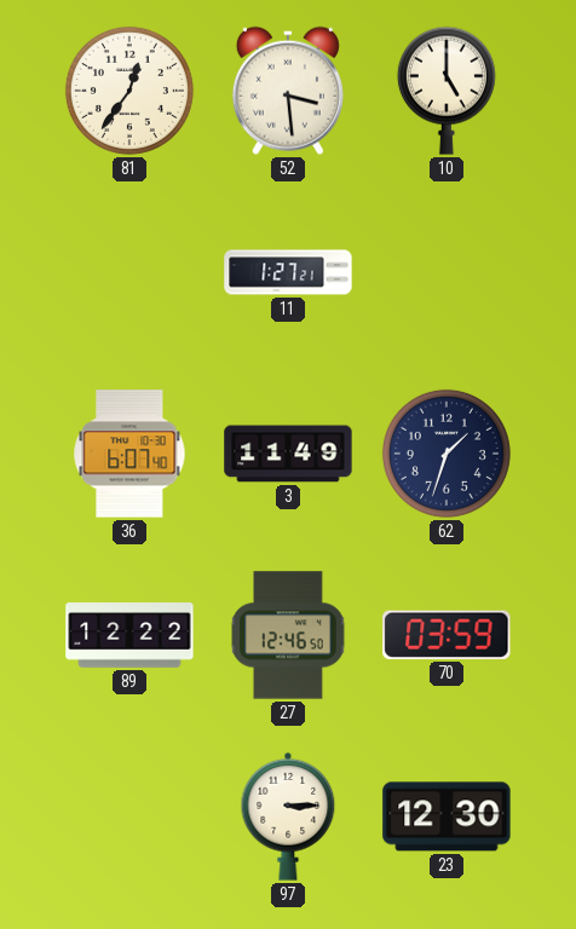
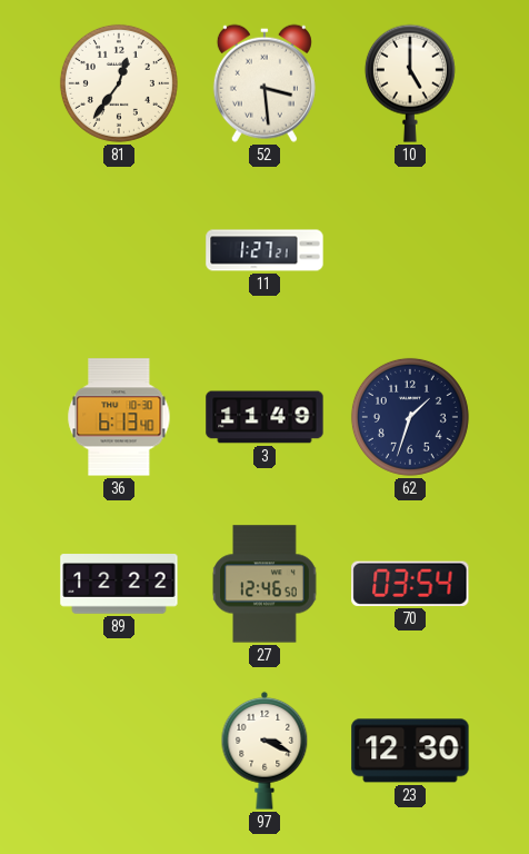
36: 6:07 -> 6:13 (119, 417)
70: 03:59 -> 03:54 (410, 584)
97: 3:15 -> 3:19 (264, 751)
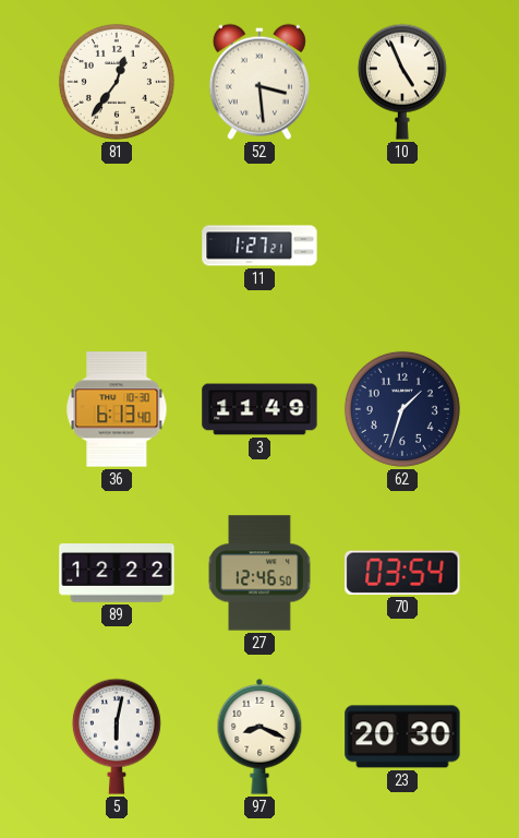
10: 5:00 -> 4:56 (402, 82)
5: none -> 6:02 (117, 737)
97: 3:19 -> 8:19 (259, 737)
23: 12:30 -> 20:30 (402, 737)
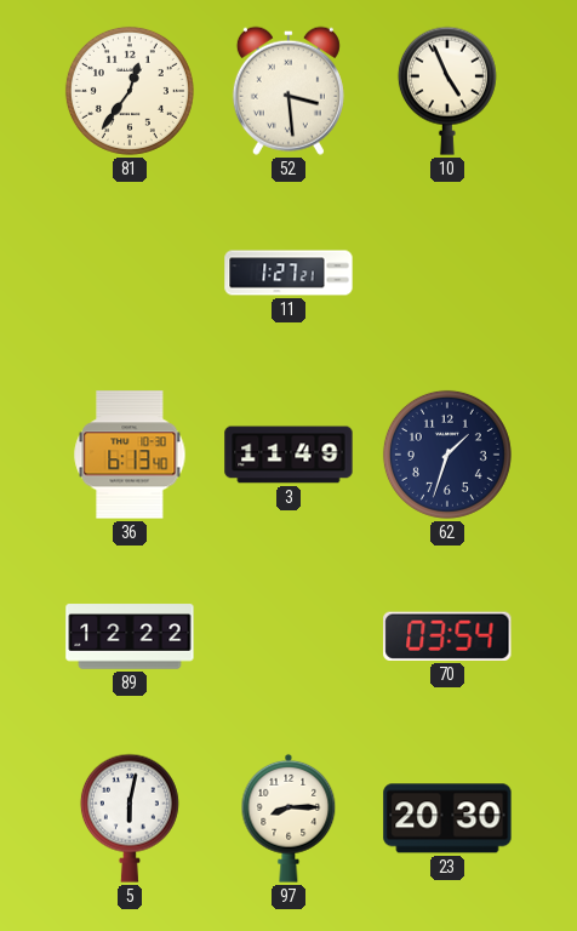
27: 12:46 -> none (259, 573)
97: 8:19 -> 8:15 (288, 818)
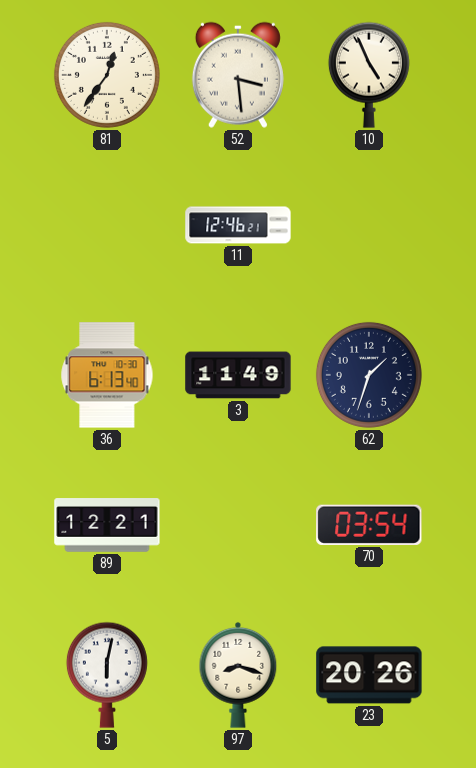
11: 1:27 -> 12:46 (238, 225)
89: 12:22 -> 12:21 (107, 525)
97: 8:15 -> 8:18 (238, 675)
23: 20:30 -> 20:26 (369, 675)
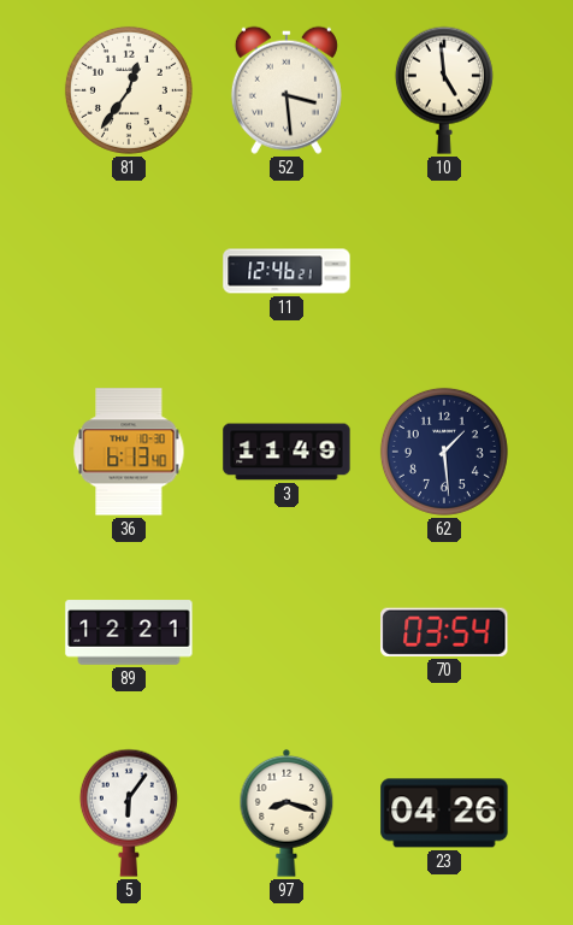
10: 4:56 -> 4:59 (444, 90)
62: 1:33 -> 1:29 (444, 452)
5: 6:02 -> 6:06 (129, 813)
23: 20:26 -> 04:26 (444, 813)
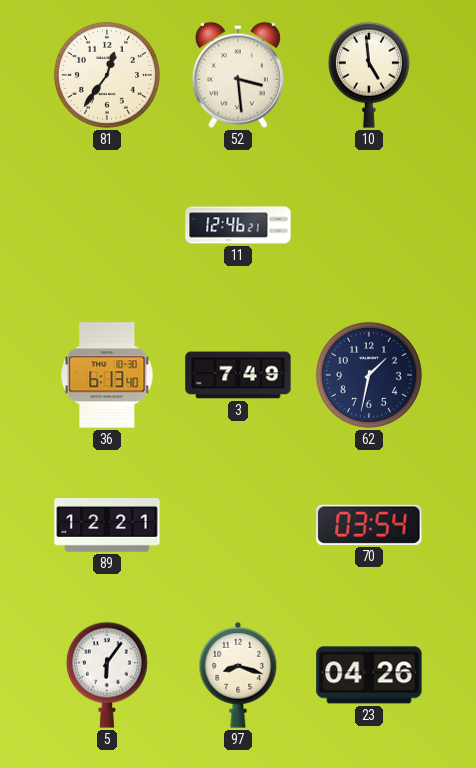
3: 11:49 -> 7:49 (238, 375)
62: 1:29 -> 1:32 (369, 375)
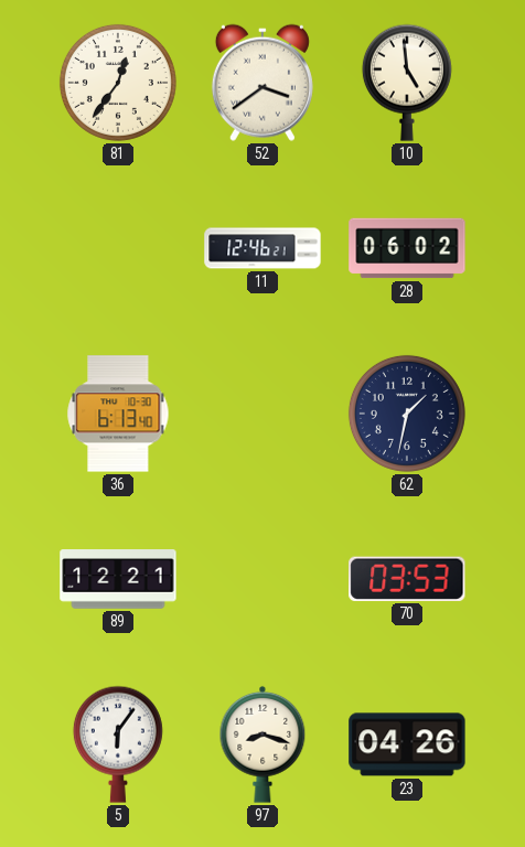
52: 3:29 -> 3:39 (262, 83)
28: none -> 06:02 (407, 248)
3: 7:49 -> none (238, 375)
70: 03:54 -> 03:53 (407, 579)
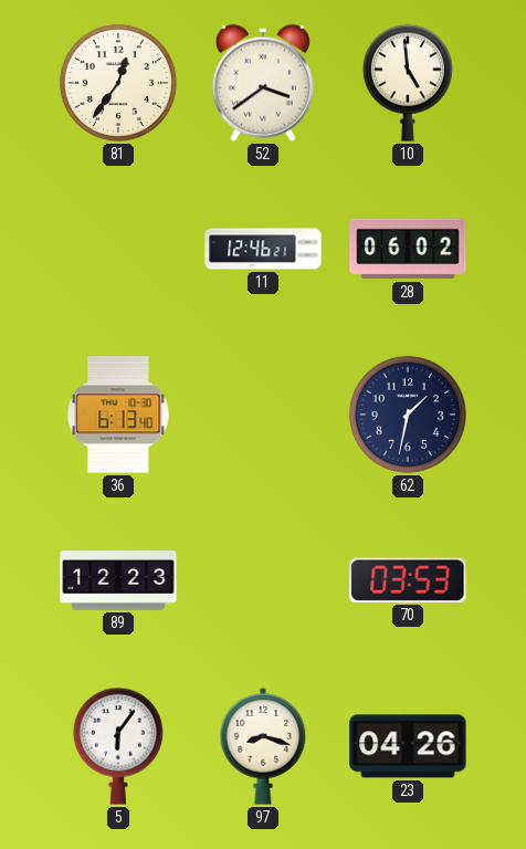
89: 12:21 -> 12:23 (118, 580)
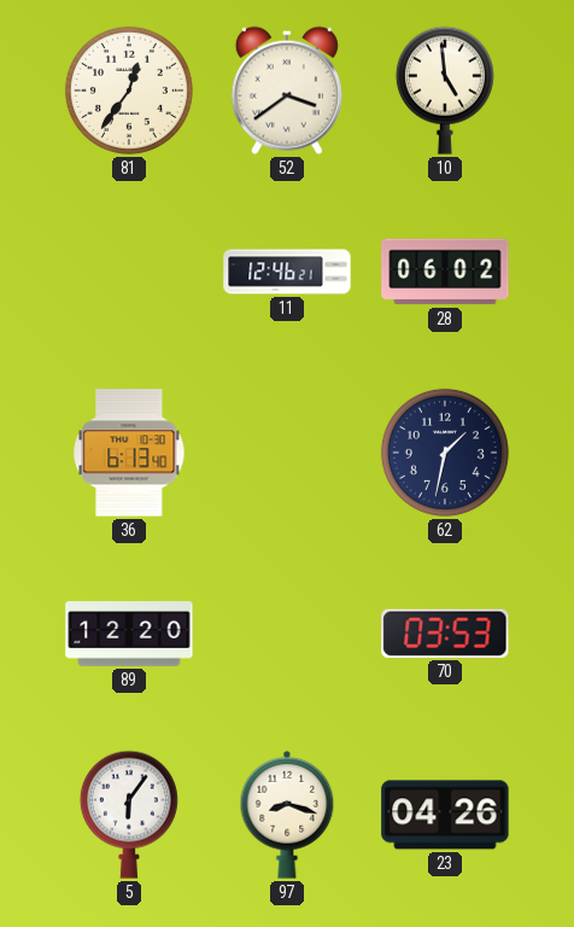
89: 12:23 -> 12:20 (129, 634)
